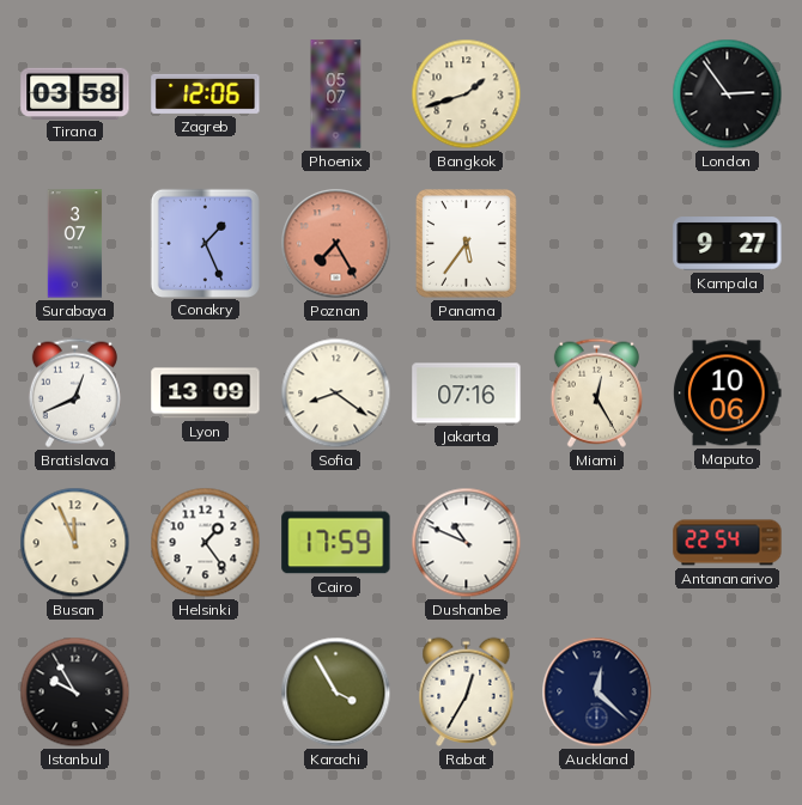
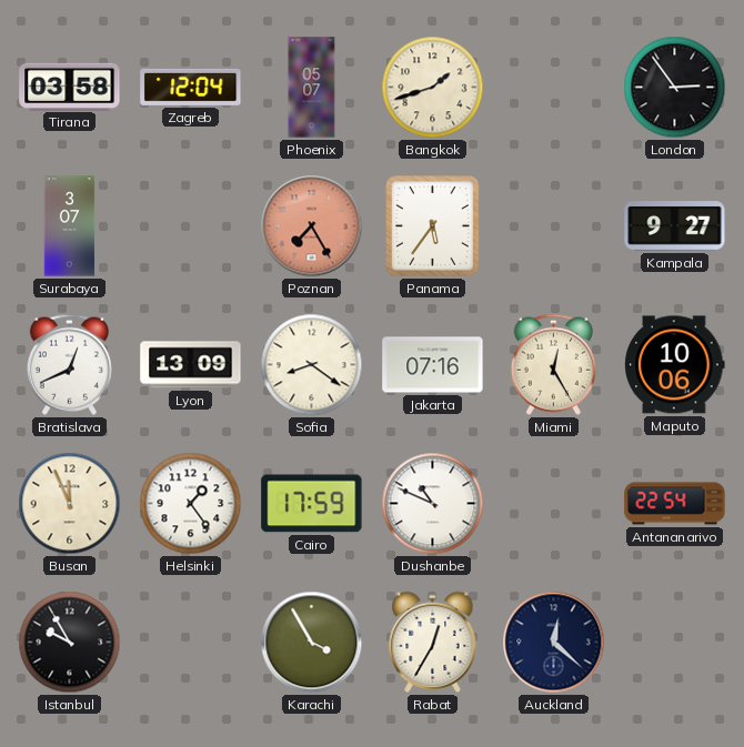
Zagreb: 12:06 -> 12:04 (191, 87)
Conakry: 1:26 -> none (205, 243)
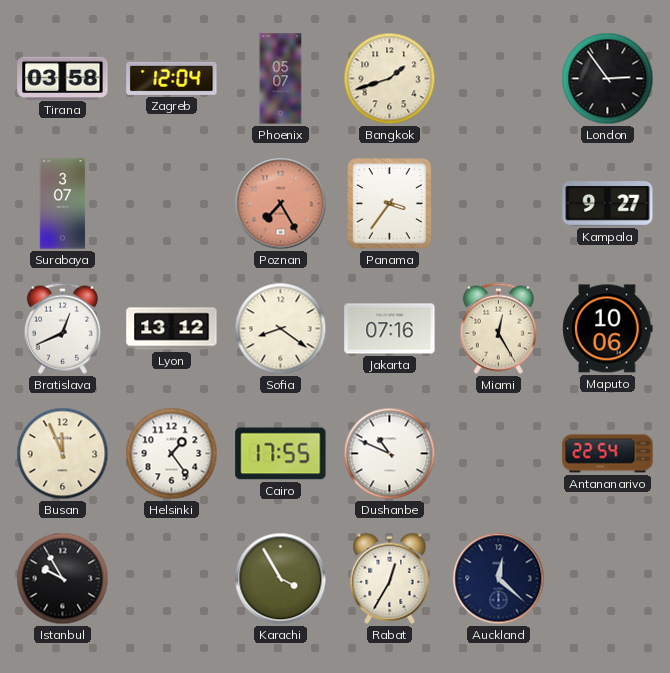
Panama: 5:36 -> 3:36 (390, 204)
Lyon: 13:09 -> 13:12 (172, 329)
Cairo: 17:59 -> 17:55 (281, 454)
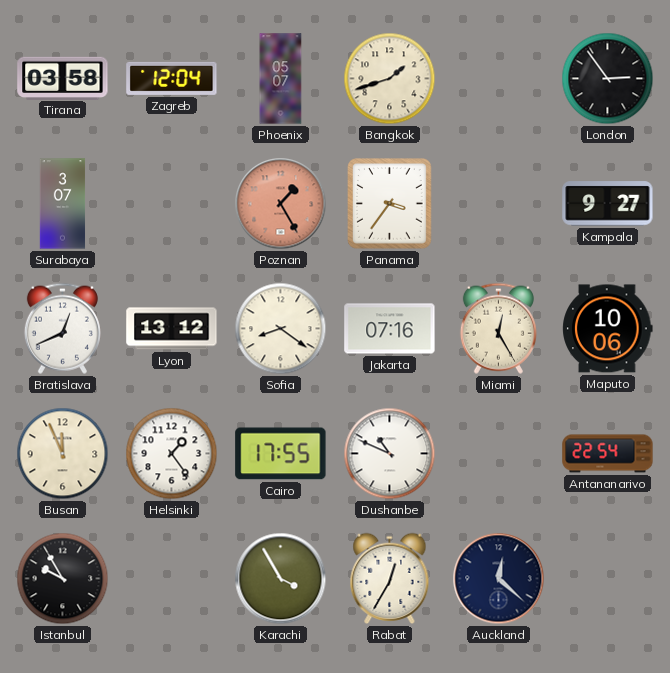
Poznan: 7:25 -> 1:25 (281, 204)
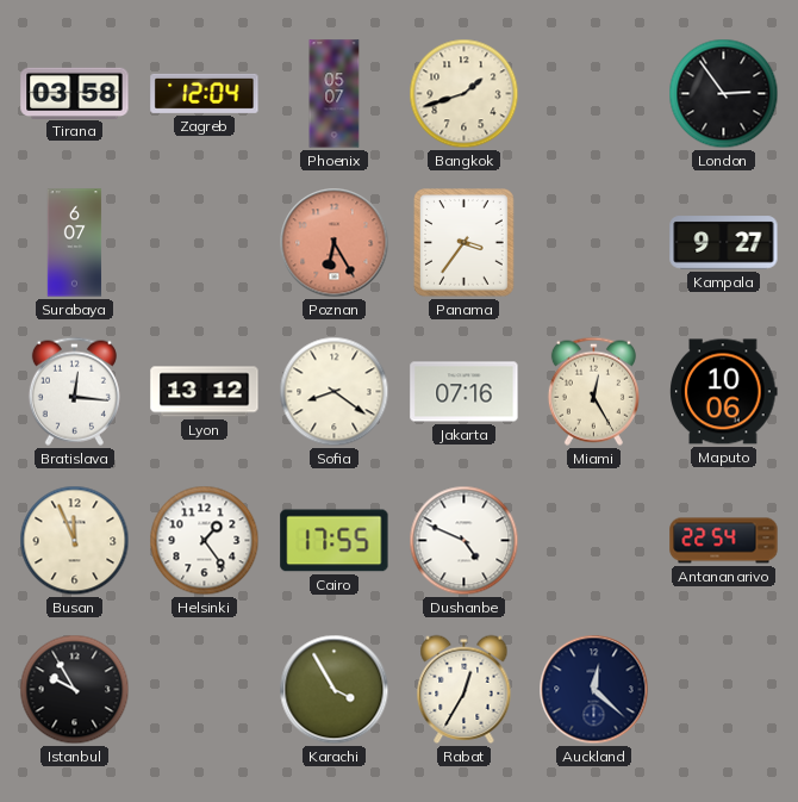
Surabaya: 3:07 -> 6:07 (75, 243)
Poznan: 1:25 -> 6:25 (335, 243)
Bratislava: 12:41 -> 12:16 (74, 391)
Dushanbe: 10:49 -> 4:49 (465, 541)
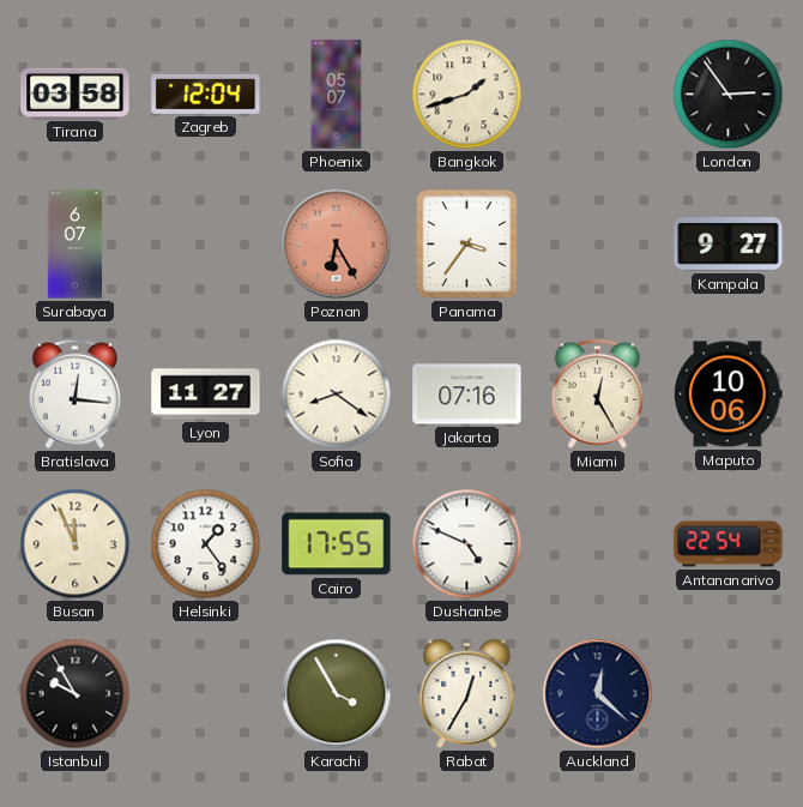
Lyon: 13:12 -> 11:27 (206, 395)
